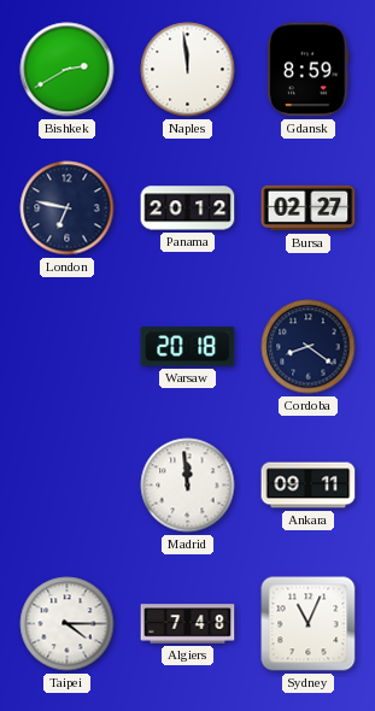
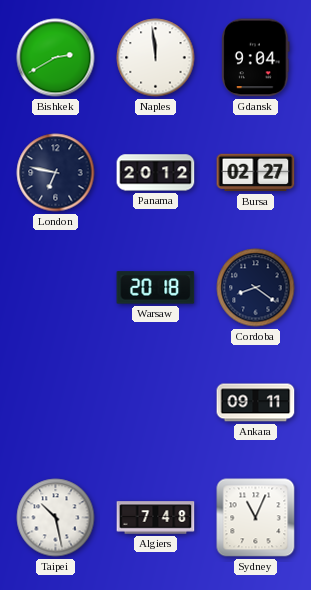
Gdansk: 8:59 -> 9:04 (256, 58)
Madrid: 11:59 -> none (188, 486)
Taipei: 4:15 -> 10:28 (56, 518)
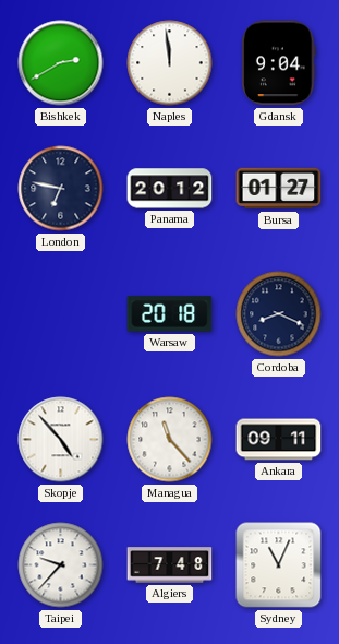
Bursa: 02:27 -> 01:27 (279, 189)
Cordoba: 8:21 -> 8:19 (279, 314)
Skopje: none -> 4:53 (61, 440)
Managua: none -> 11:23 (170, 440)
Taipei: 10:28 -> 9:37 (61, 565)
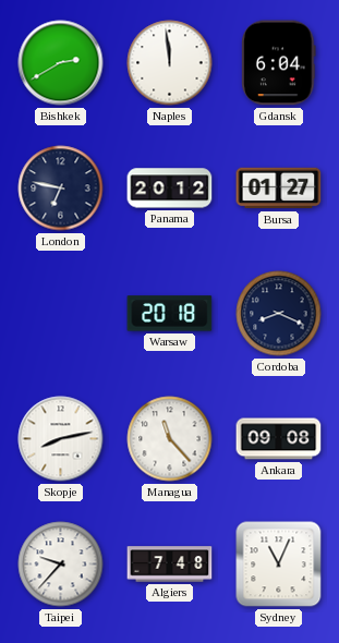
Gdansk: 9:04 -> 6:04 (279, 63)
Skopje: 4:53 -> 8:13 (61, 439)
Ankara: 09:11 -> 09:08 (279, 439)
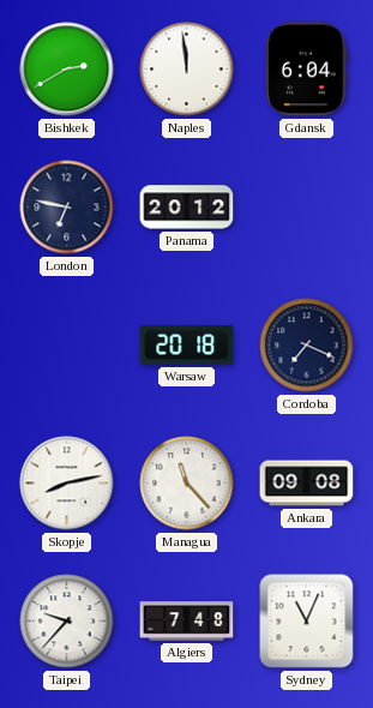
Bursa: 01:27 -> none (279, 189)
Cordoba: 8:19 -> 7:19 (307, 346)
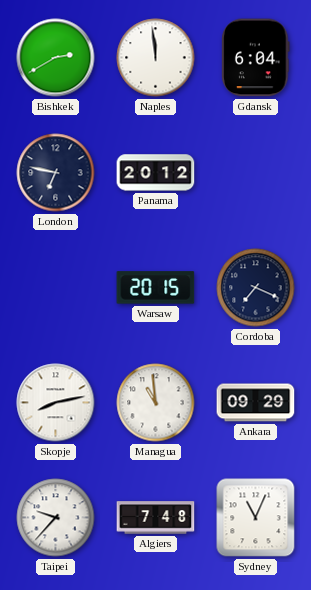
Warsaw: 20:18 -> 20:15 (156, 288)
Managua: 11:23 -> 10:59 (156, 403)
Ankara: 09:08 -> 09:29 (256, 403)
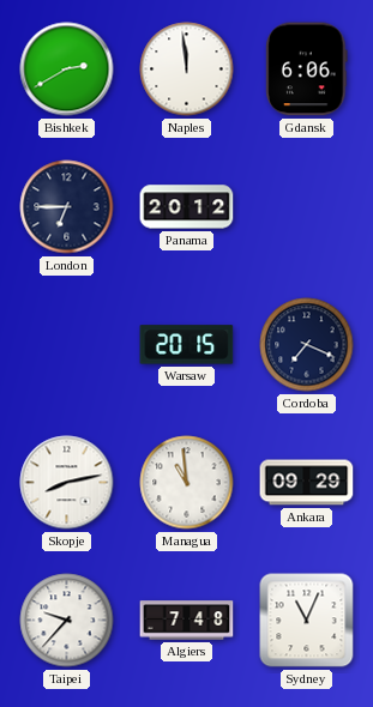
Gdansk: 6:04 -> 6:06 (307, 70)
London: 6:47 -> 6:45 (67, 207)
